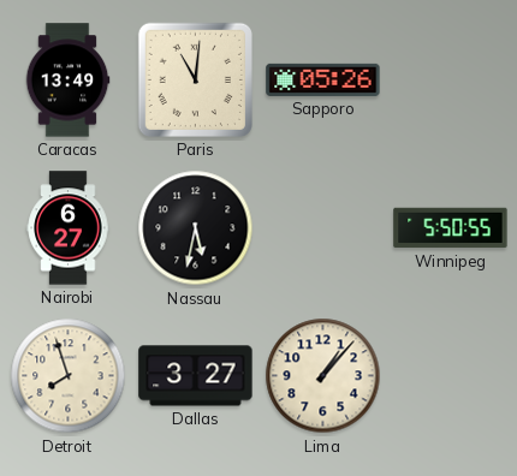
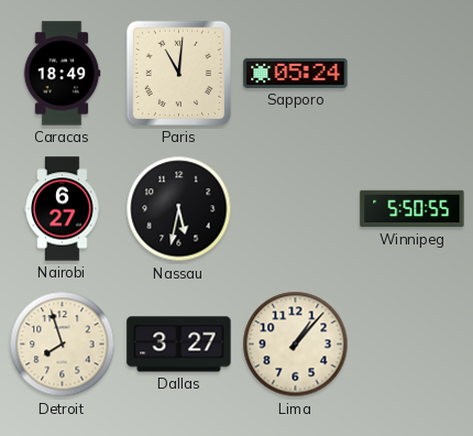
Caracas: 13:49 -> 18:49 (62, 74)
Sapporo: 05:26 -> 05:24 (296, 73)
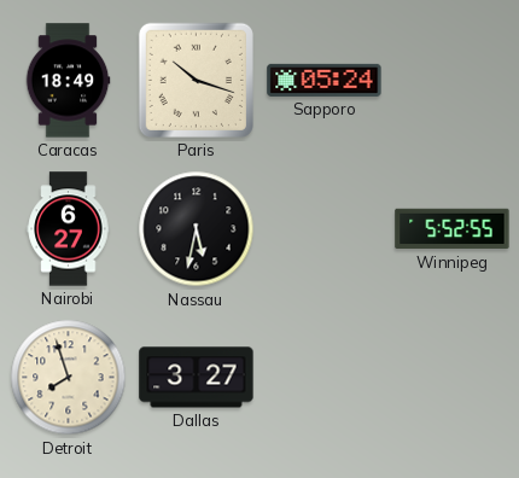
Paris: 11:01 -> 10:18 (196, 80)
Winnipeg: 5:50 -> 5:52 (453, 229)
Lima: 1:07 -> none (296, 345)
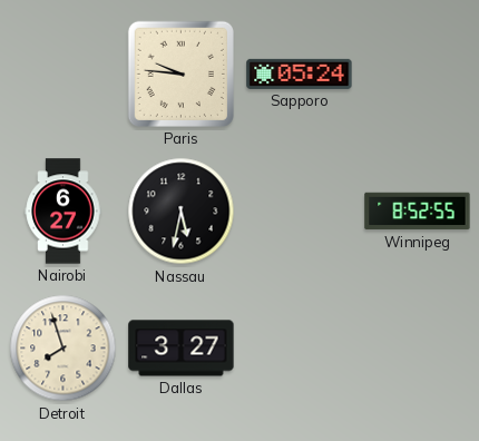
Caracas: 18:49 -> none (68, 81)
Paris: 10:18 -> 9:46 (180, 73)
Winnipeg: 5:52 -> 8:52 (418, 212)
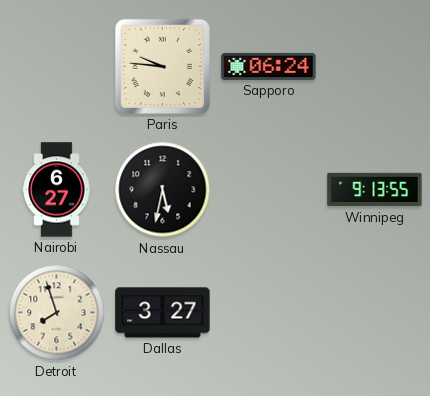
Sapporo: 05:24 -> 06:24 (269, 66)
Winnipeg: 8:52 -> 9:13 (375, 190)
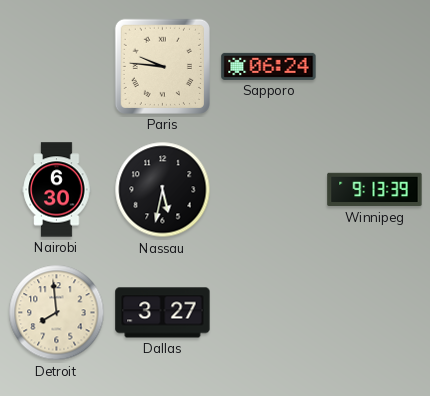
Nairobi: 6:27 -> 6:30 (57, 190)
Winnipeg: 9:13:55 -> 9:13:39 (375, 190)
Detroit: 7:57 -> 7:59 (57, 313)
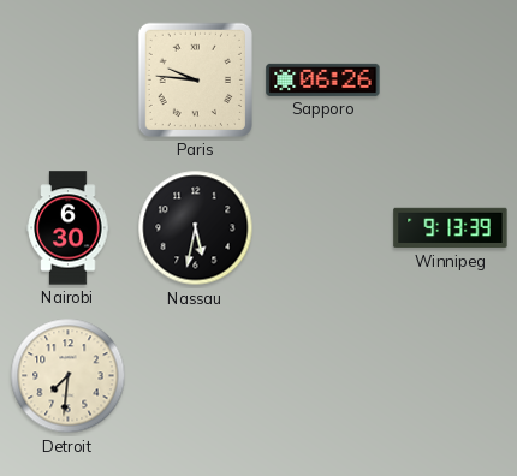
Sapporo: 06:24 -> 06:26 (323, 79)
Detroit: 7:59 -> 7:31 (69, 376)
Dallas: 3:27 -> none (163, 313)
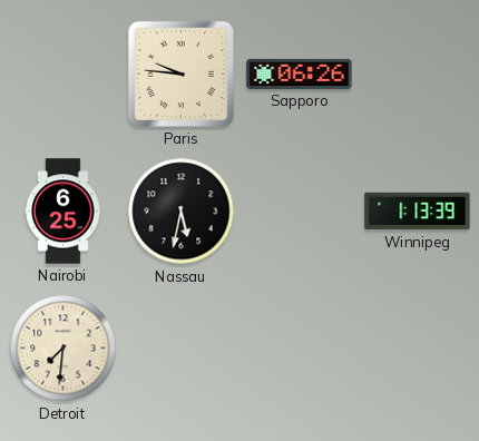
Nairobi: 6:30 -> 6:25 (63, 212)
Winnipeg: 9:13 -> 1:13 (418, 212)
